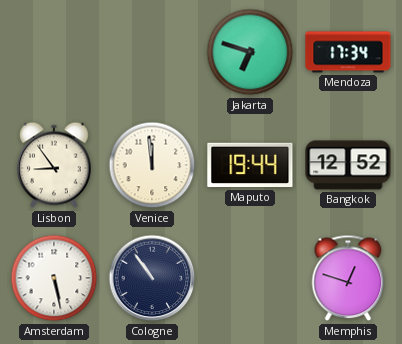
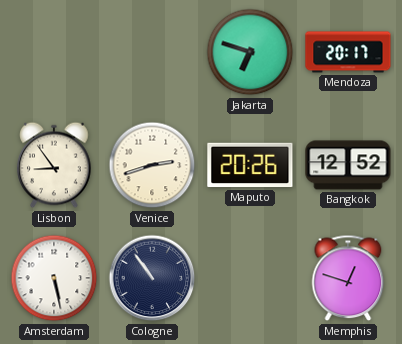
Mendoza: 17:34 -> 20:17 (348, 52)
Venice: 11:59 -> 2:42 (152, 165)
Maputo: 19:44 -> 20:26 (250, 165)
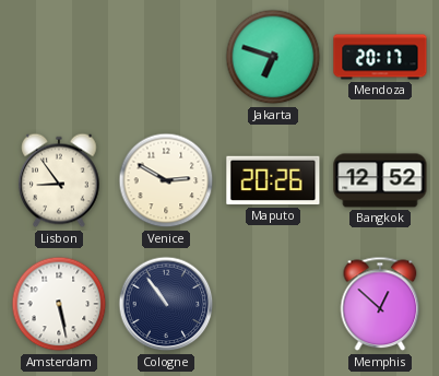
Venice: 2:42 -> 2:50 (166, 180)
Memphis: 12:48 -> 12:52 (380, 304)
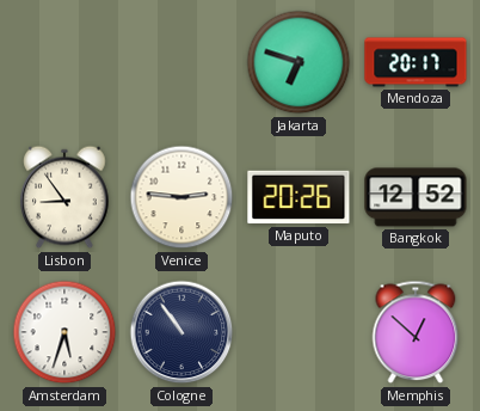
Venice: 2:50 -> 2:46 (181, 197)
Amsterdam: 5:28 -> 5:33 (64, 332)
